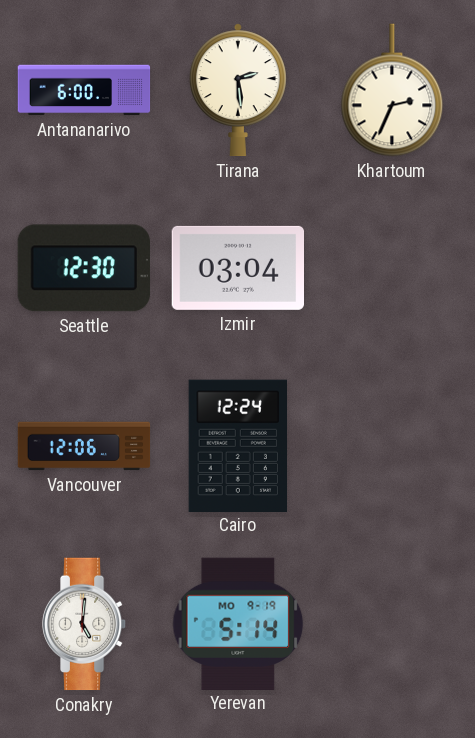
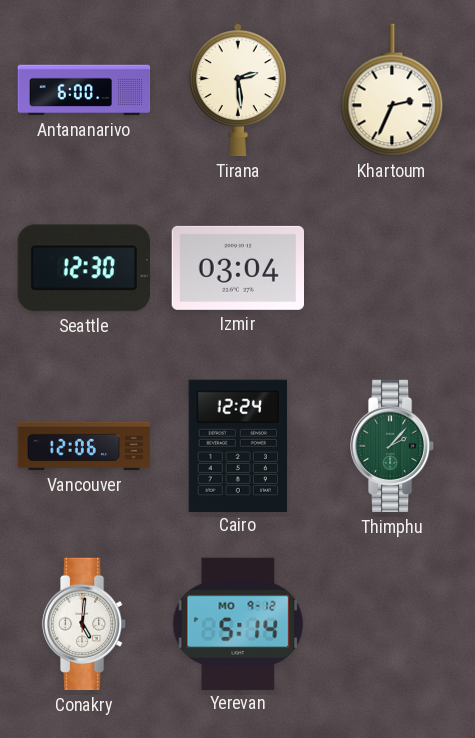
Thimphu: none -> 2:07 (392, 446)
Yerevan date: MO 9-19 -> MO 9-12 (238, 623)
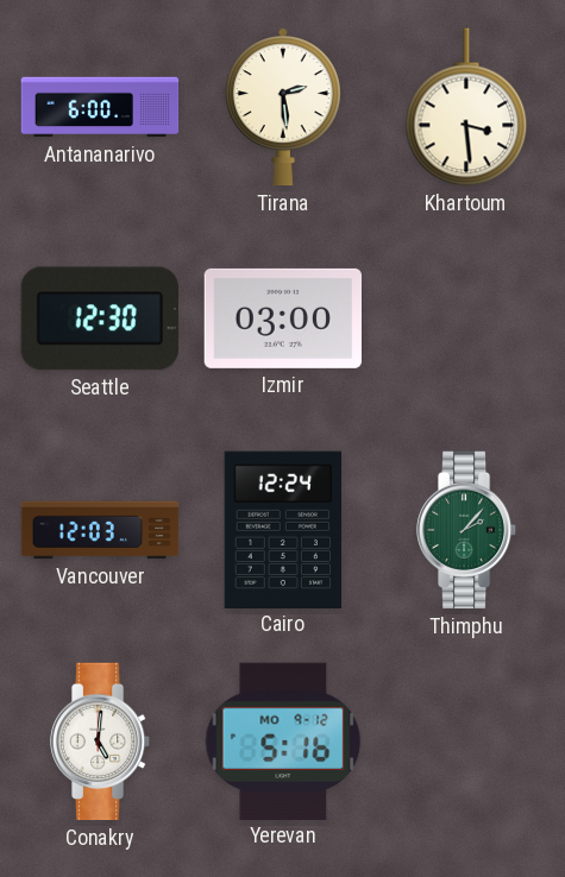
Khartoum: 2:34 -> 3:29 (466, 107)
Izmir: 03:04 -> 03:00 (283, 318)
Vancouver: 12:06 -> 12:03 (100, 530)
Yerevan: 5:14 -> 5:16 (283, 740)
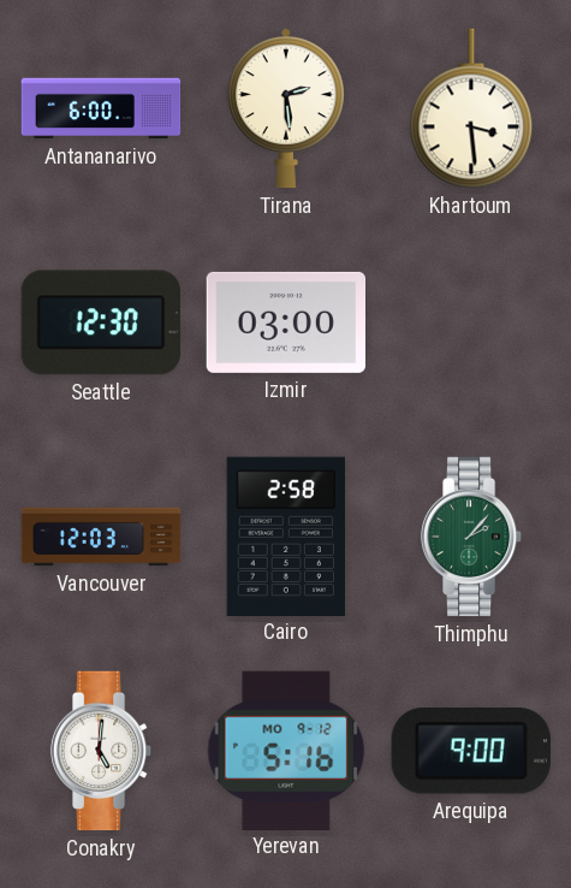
Cairo: 12:24 -> 2:58 (285, 535)
Arequipa: none -> 9:00 (471, 751)
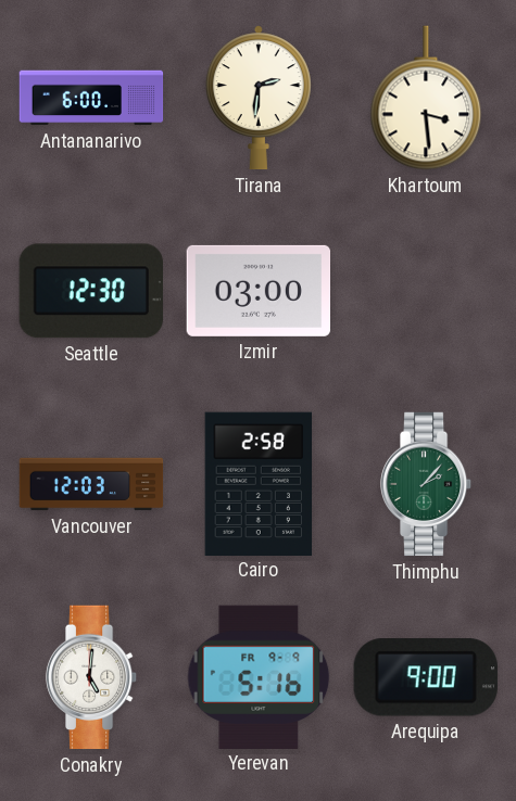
Tirana: 2:29 -> 2:31 (259, 98)
Yerevan date: MO 9-12 -> FR 9-9 (259, 676)
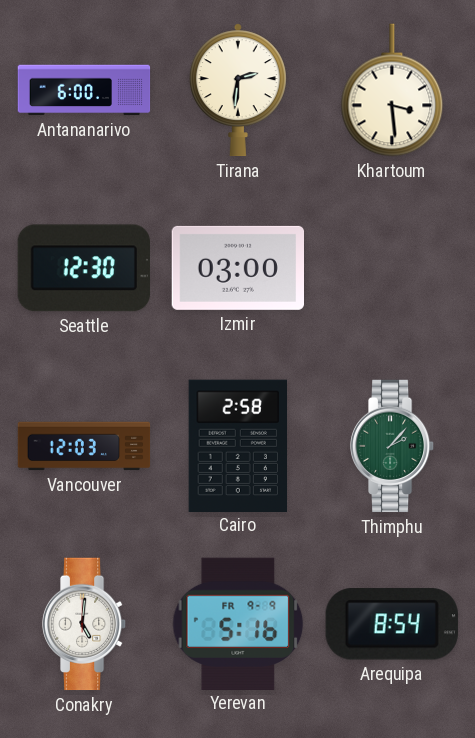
Arequipa: 9:00 -> 8:54 (392, 624)
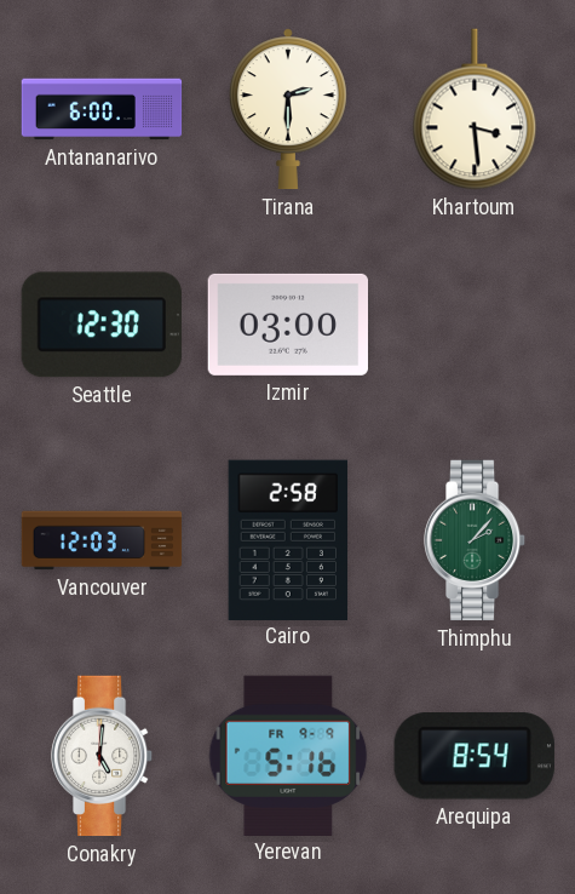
Tirana: 2:31 -> 2:30 (288, 109)
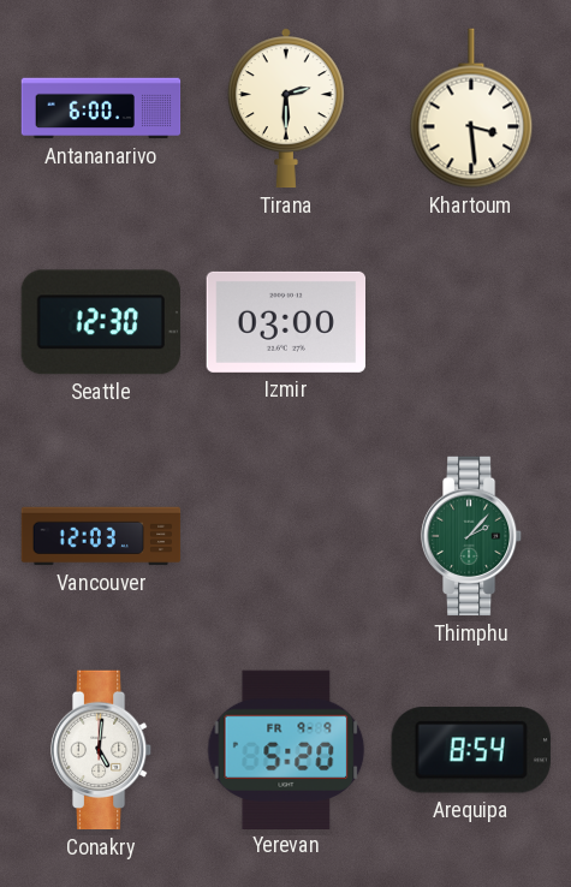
Cairo: 2:58 -> none (287, 539)
Yerevan: 5:16 -> 5:20 (286, 749)
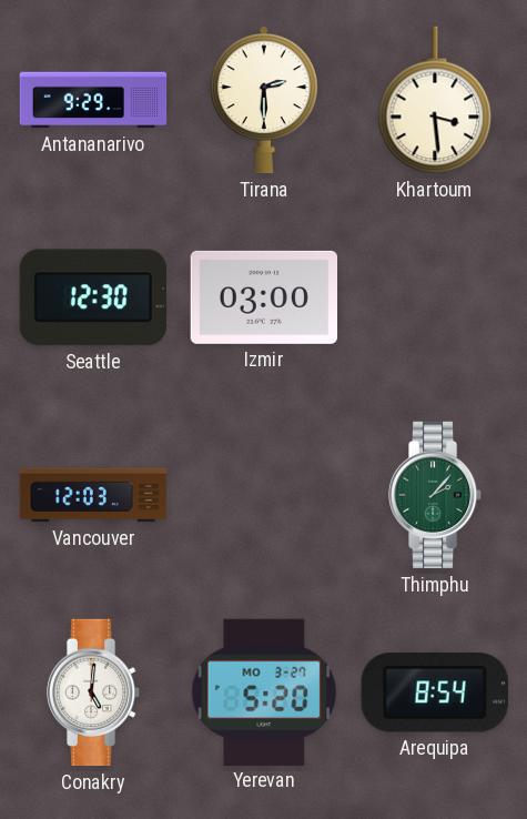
Antananarivo: 6:00 -> 9:29 (93, 100)
Yerevan date: FR 9-9 -> MO 3-27 (264, 691)
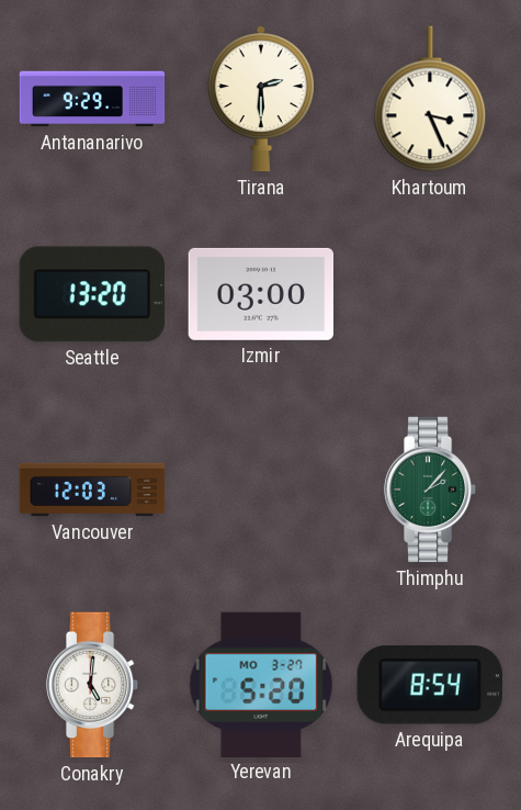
Khartoum: 3:29 -> 3:26 (430, 99)
Seattle: 12:30 -> 13:20 (92, 294)
